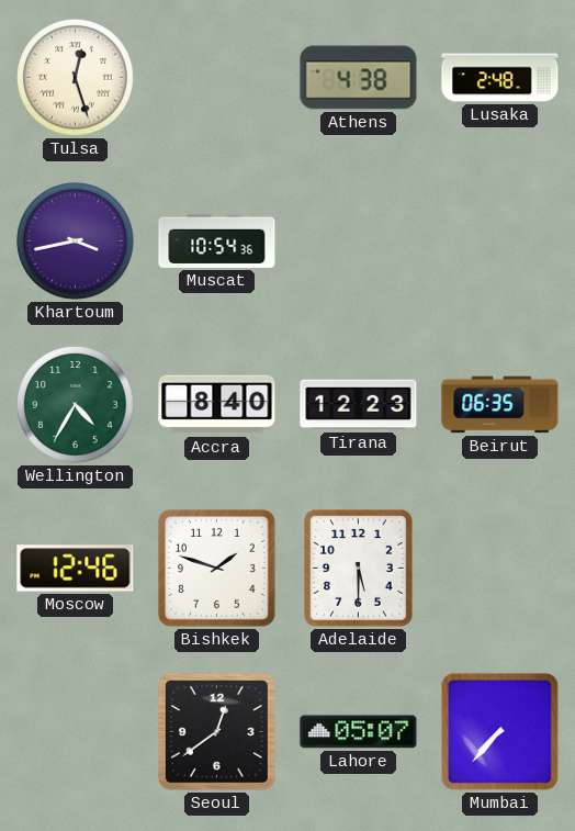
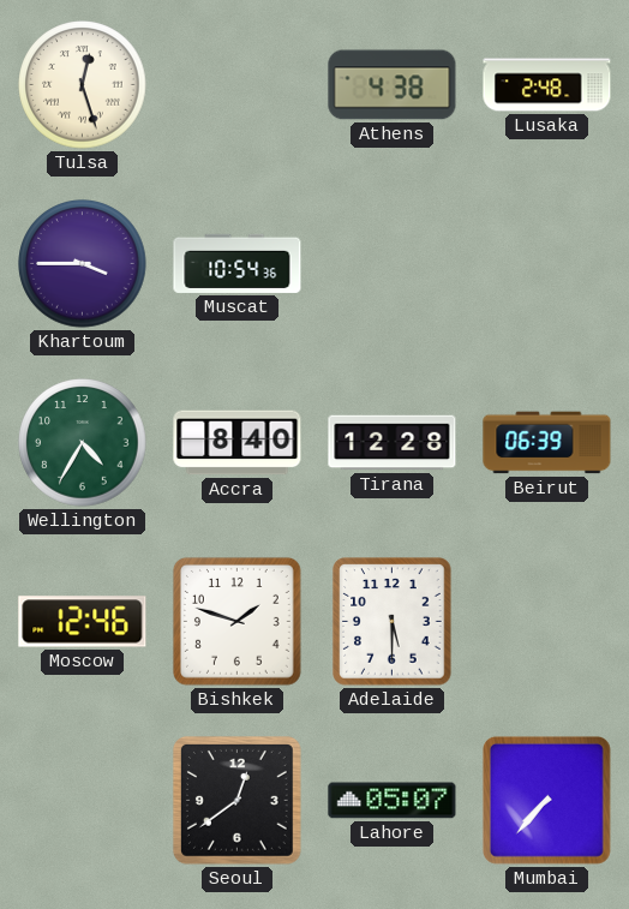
Khartoum: 3:43 -> 3:45 (83, 264)
Tirana: 12:23 -> 12:28 (393, 443)
Beirut: 06:35 -> 06:39 (547, 443)
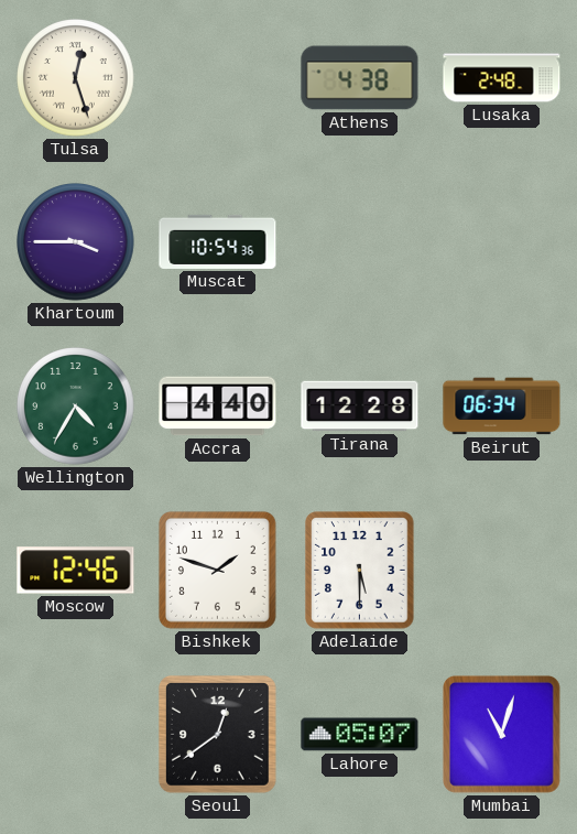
Accra: 8:40 -> 4:40 (218, 407)
Beirut: 06:39 -> 06:34 (502, 407)
Mumbai: 7:37 -> 11:03 (501, 734)
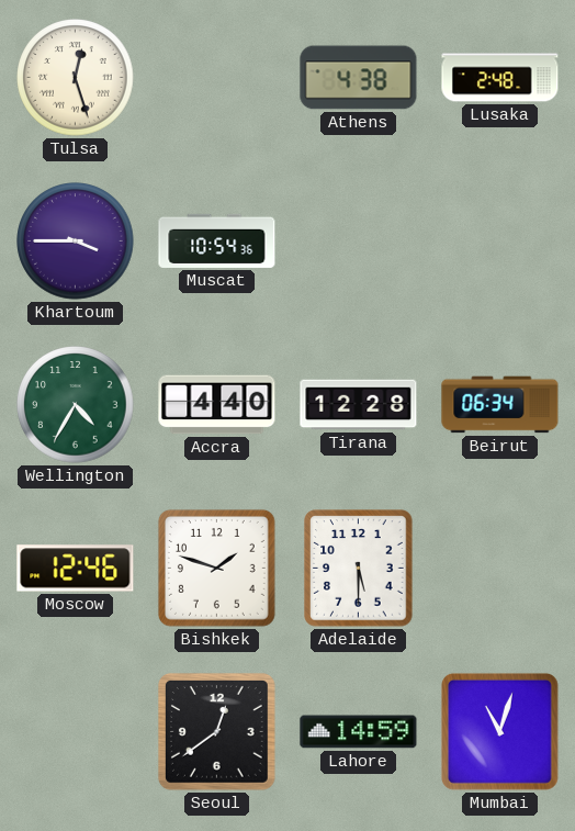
Lahore: 05:07 -> 14:59 (359, 732)
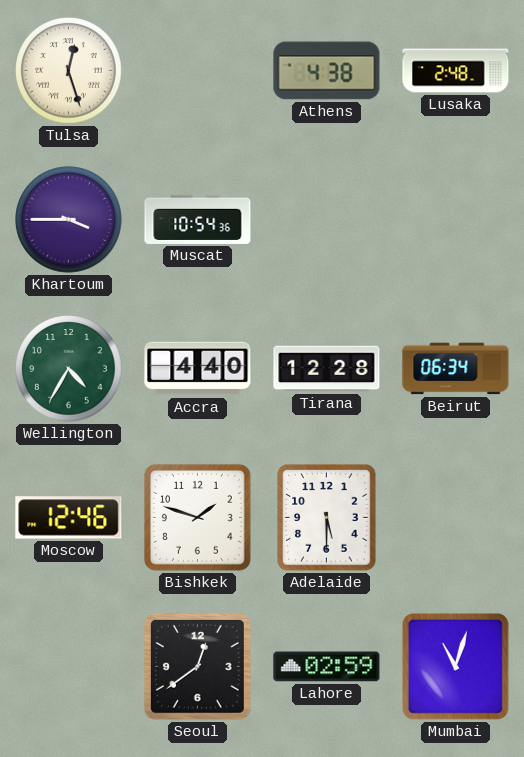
Lahore: 14:59 -> 02:59 (327, 667)
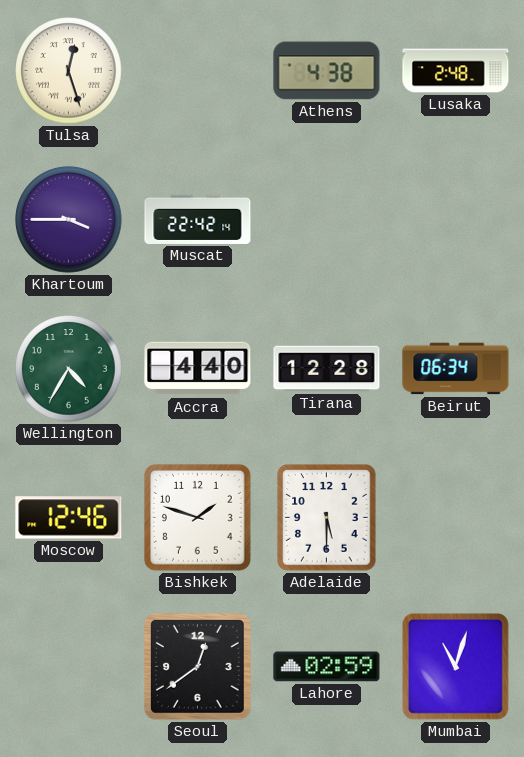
Muscat: 10:54 -> 22:42 (198, 219)
